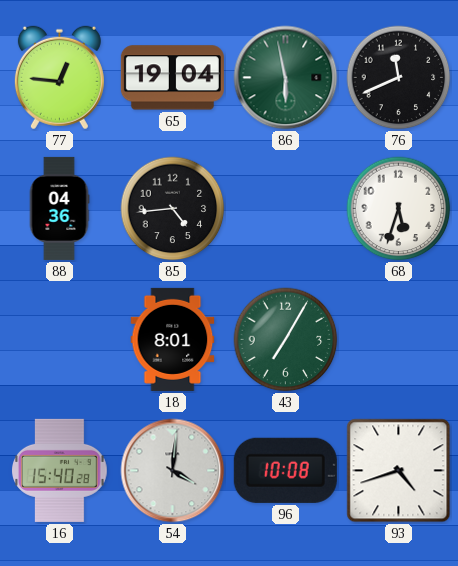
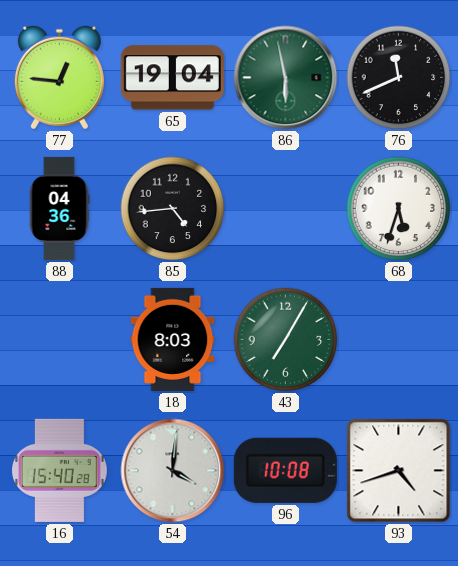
18: 8:01 -> 8:03 (173, 339)
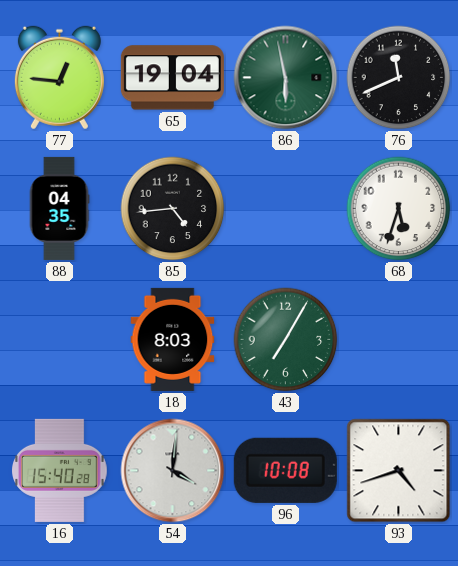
88: 04:36 -> 04:35 (59, 208)
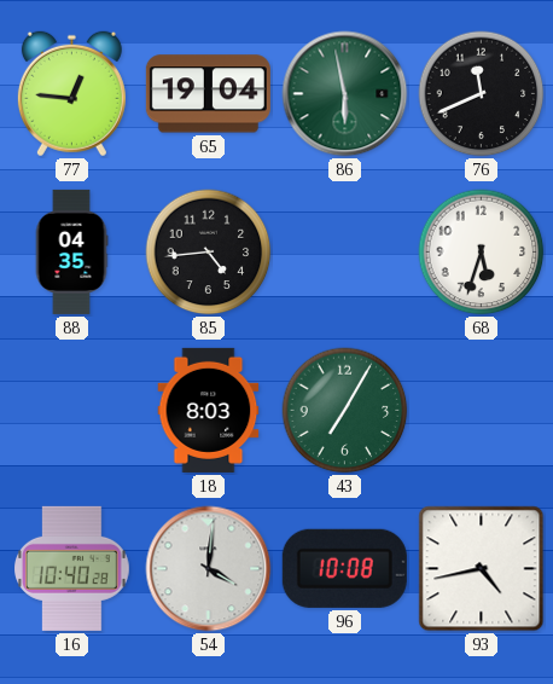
16: 15:40 -> 10:40 (72, 568)
93: 4:42 -> 4:43 (482, 569)
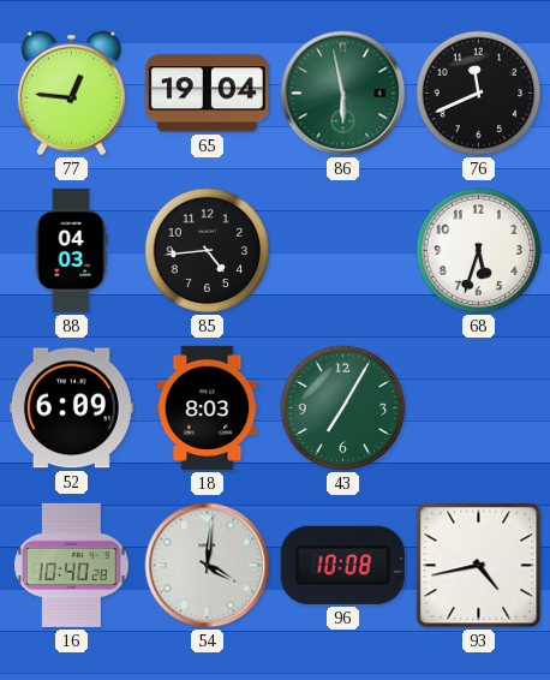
88: 04:35 -> 04:03 (71, 250)
52: none -> 6:09 (71, 408)
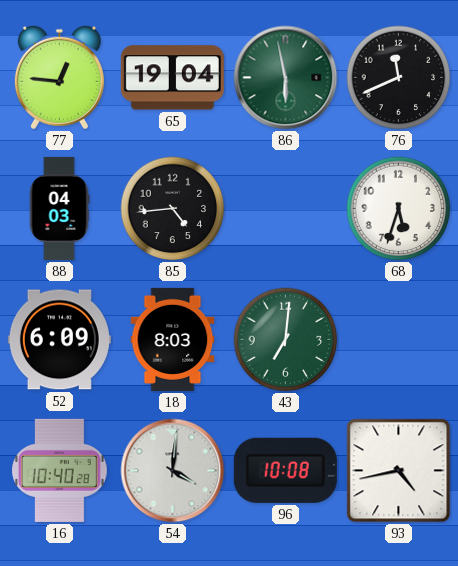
43: 7:05 -> 7:01 (286, 340)
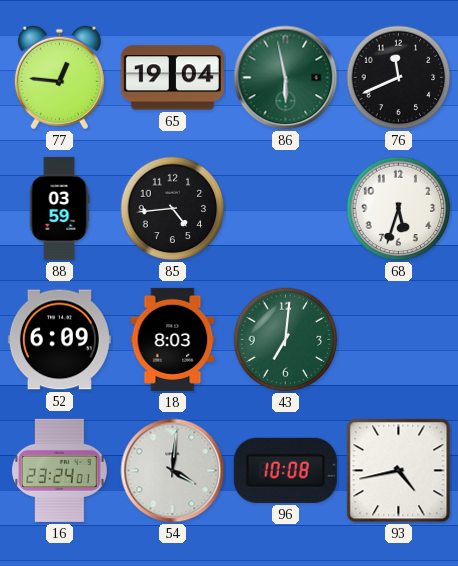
88: 04:03 -> 03:59 (59, 208)
16: 10:40 -> 23:24 (60, 470)
